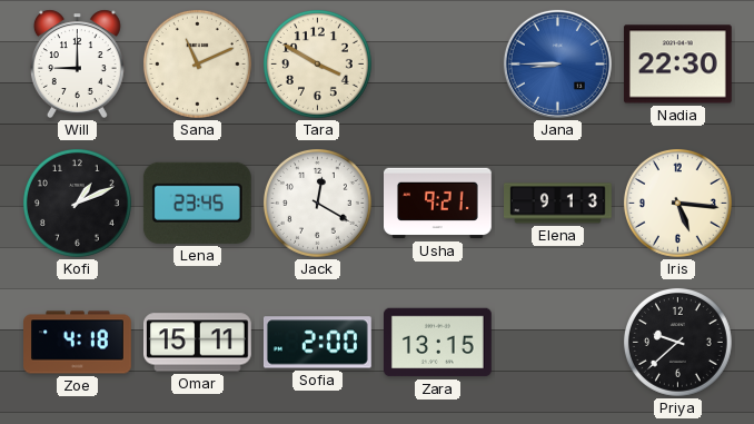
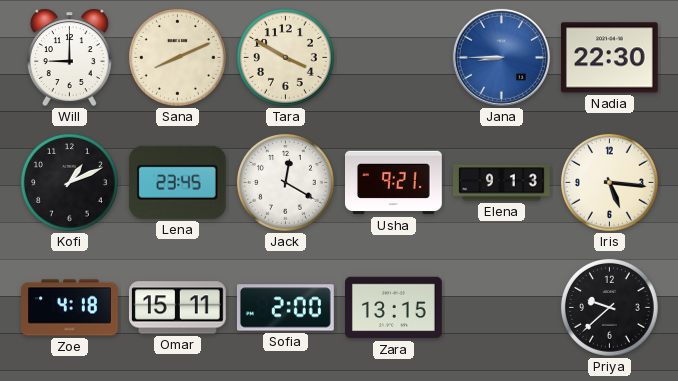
Sana: 11:11 -> 8:11 (177, 57)
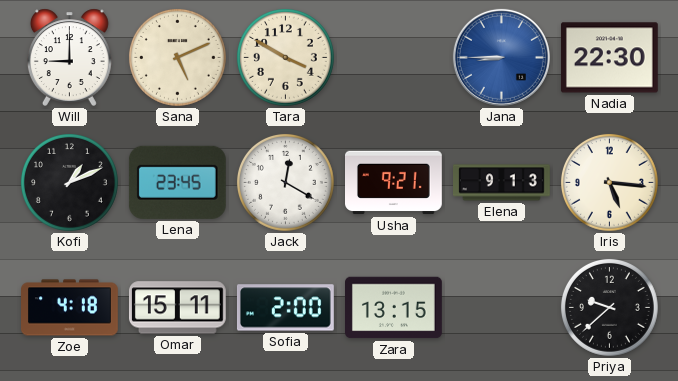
Sana: 8:11 -> 5:11 (177, 57)
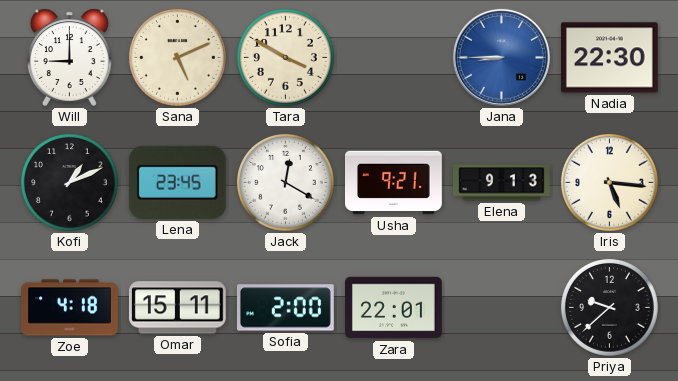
Zara: 13:15 -> 22:01 (394, 308)
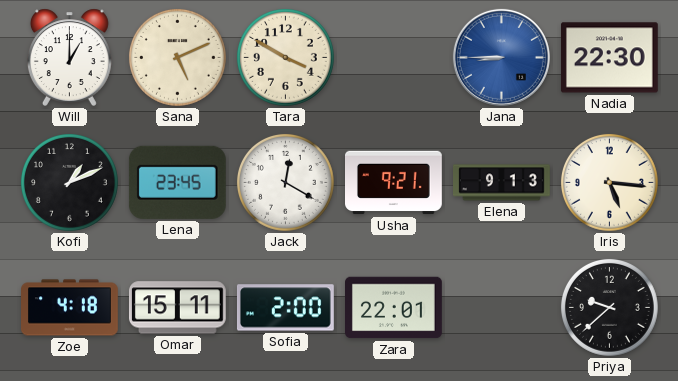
Will: 9:00 -> 1:00 (69, 57)
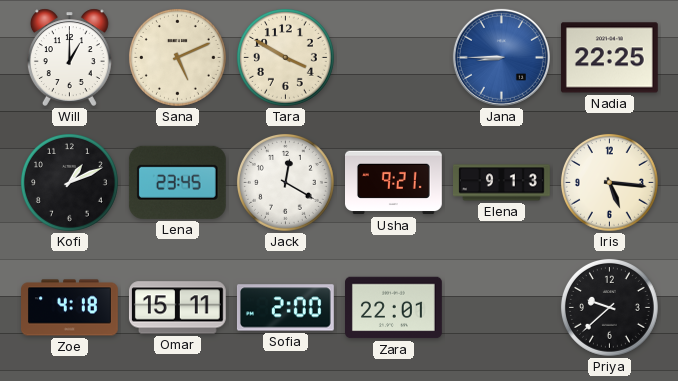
Nadia: 22:30 -> 22:25 (609, 58)
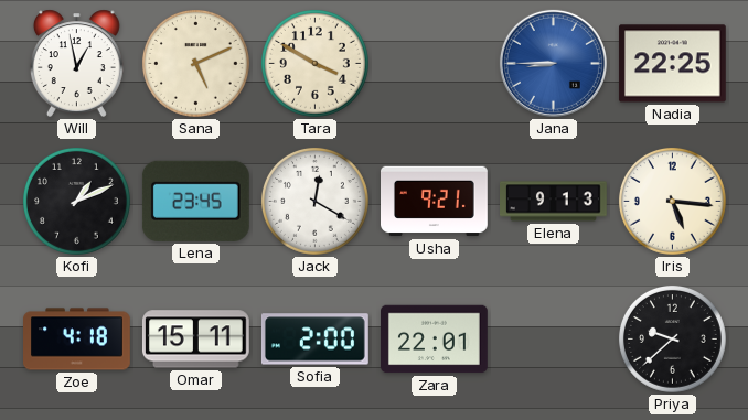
Will: 1:00 -> 12:58 (76, 63)
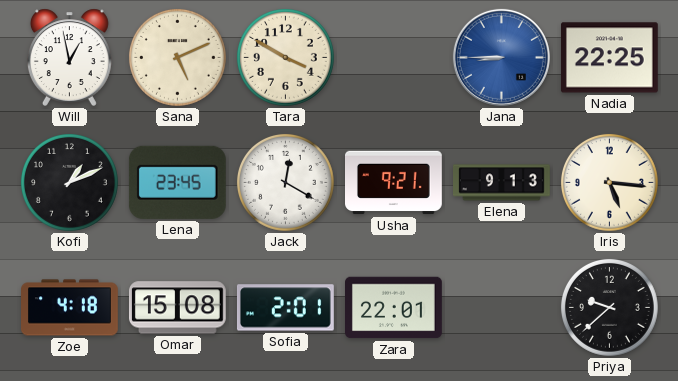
Omar: 15:11 -> 15:08 (177, 308)
Sofia: 2:00 -> 2:01 (285, 308)
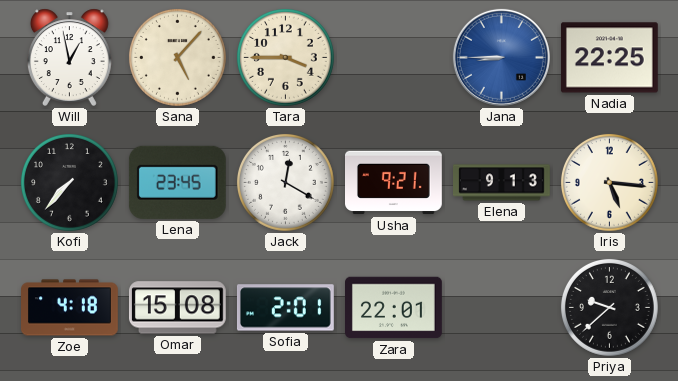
Sana: 5:11 -> 5:07 (177, 57)
Tara: 3:50 -> 3:45 (285, 57)
Kofi: 1:11 -> 7:37 (69, 182)
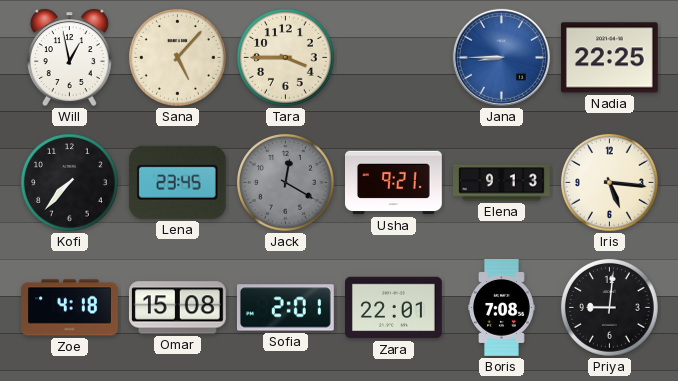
Jack dial: white -> grey (285, 182)
Boris: none -> 7:08 (502, 308)
Priya: 9:38 -> 9:01 (609, 307)
